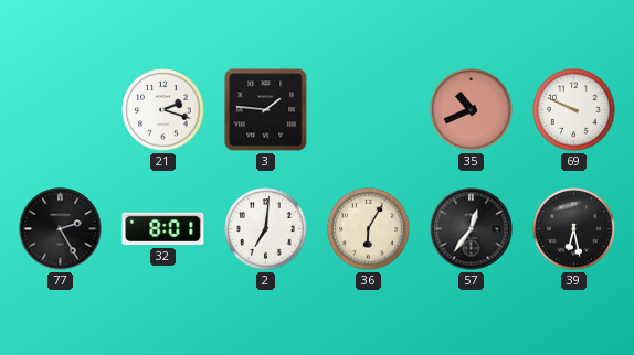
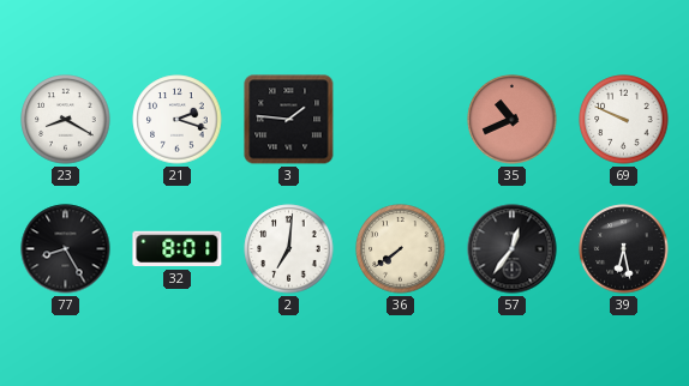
23: none -> 8:20 (66, 120)
77: 2:25 -> 8:25 (66, 249)
36: 6:05 -> 7:39 (401, 249)
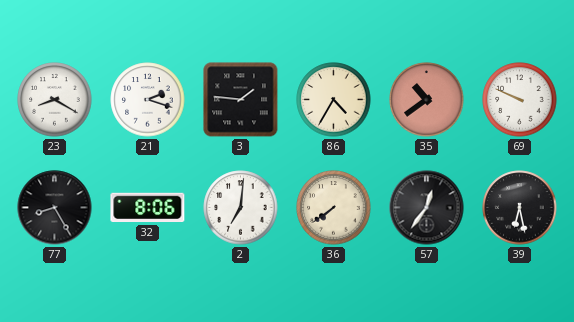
86: none -> 4:35 (334, 100)
35: 10:41 -> 10:39 (427, 100)
32: 8:01 -> 8:06 (148, 208)
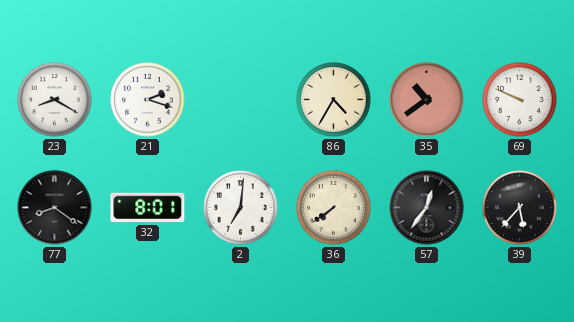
3: 1:46 -> none (241, 100)
77: 8:25 -> 8:21 (55, 208)
32: 8:06 -> 8:01 (148, 208)
39: 6:28 -> 5:37 (520, 208)
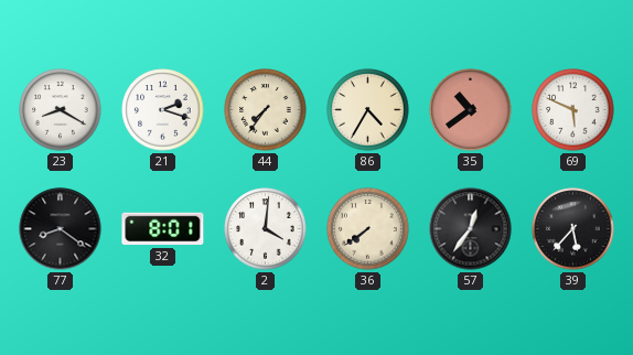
44: none -> 7:36 (266, 110)
69: 9:49 -> 5:49 (573, 110)
2: 7:01 -> 4:01 (266, 229)
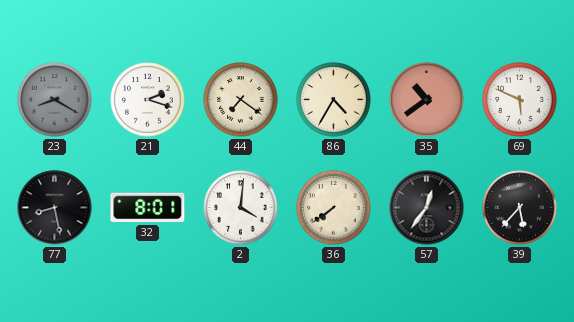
23 dial: white -> grey (55, 100)
44: 7:36 -> 7:21 (241, 100)
77: 8:21 -> 8:28 (55, 208)
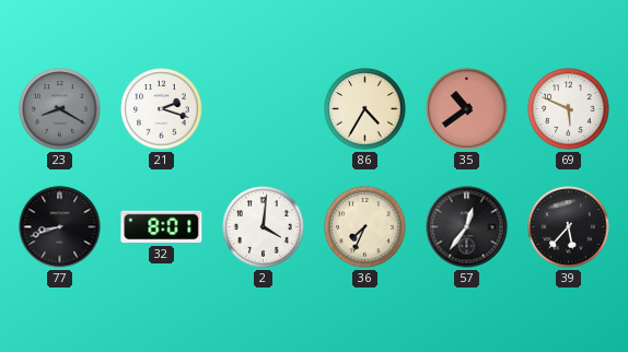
44: 7:21 -> none (241, 100)
77: 8:28 -> 8:42 (60, 227)
36: 7:39 -> 7:34 (365, 227)
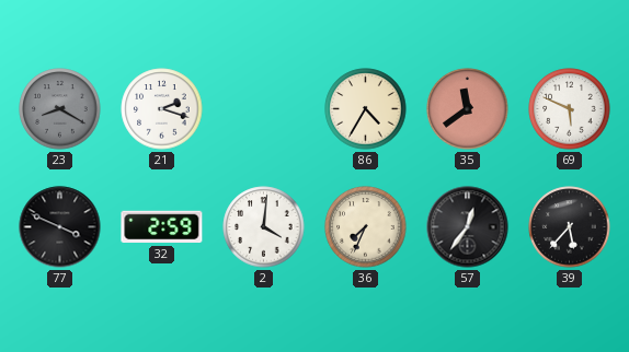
35: 10:39 -> 11:39 (468, 109)
77: 8:42 -> 3:49 (60, 227)
32: 8:01 -> 2:59 (162, 227)
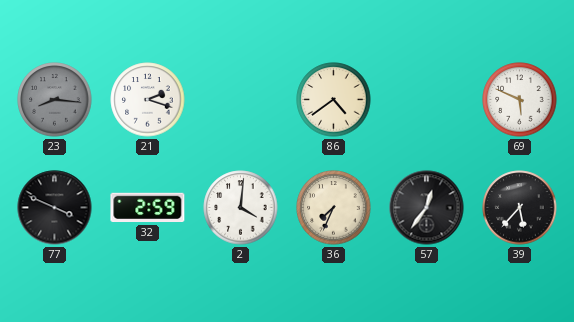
23: 8:20 -> 8:16 (55, 100)
86: 4:35 -> 4:39 (334, 100)
35: 11:39 -> none (468, 109)
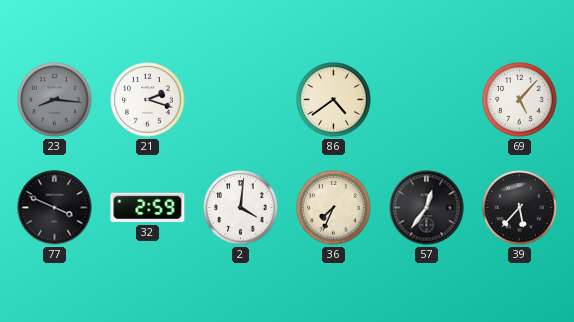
69: 5:49 -> 5:07 (520, 100)
